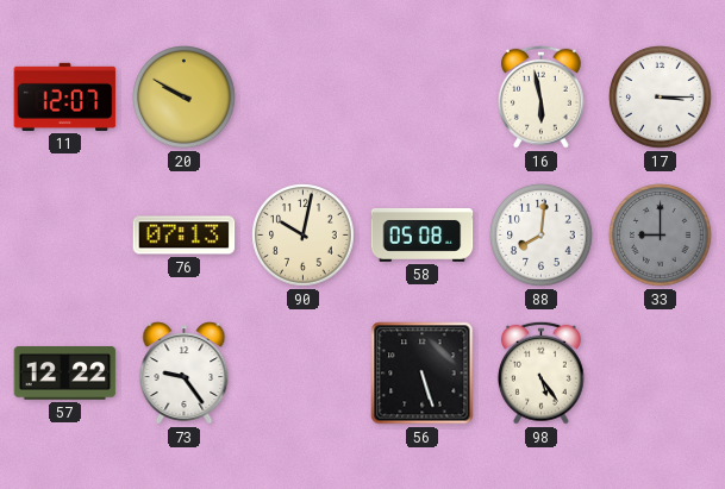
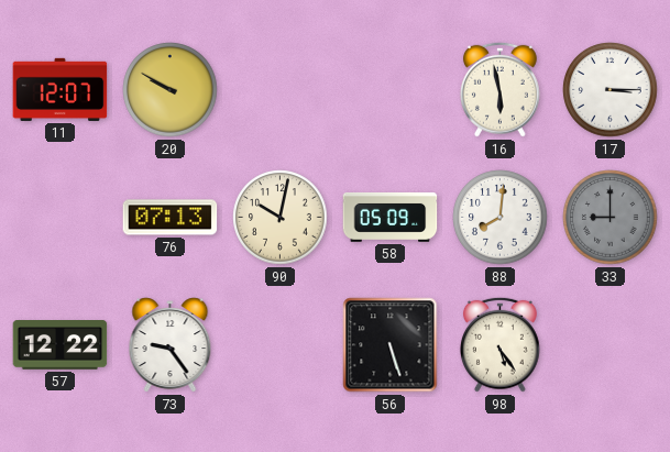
58: 05:08 -> 05:09 (391, 217)
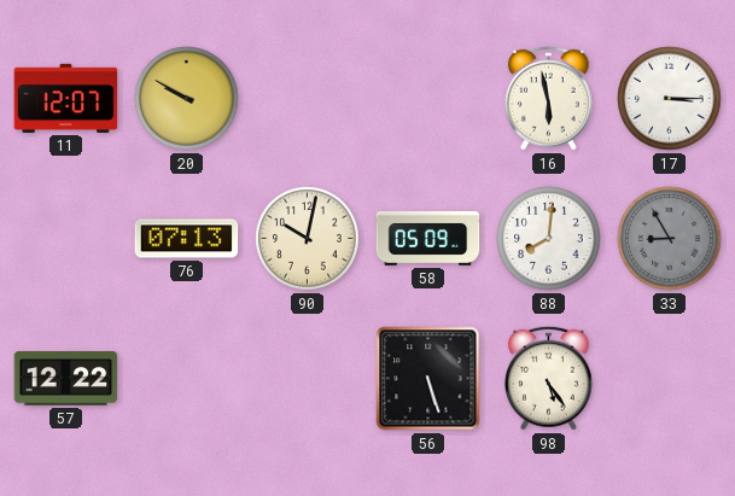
33: 9:00 -> 8:55 (670, 239)
73: 9:24 -> none (171, 345)
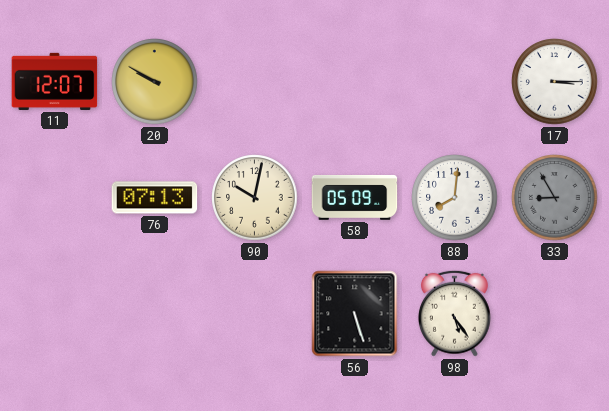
16: 5:58 -> none (548, 98)
57: 12:22 -> none (66, 379)
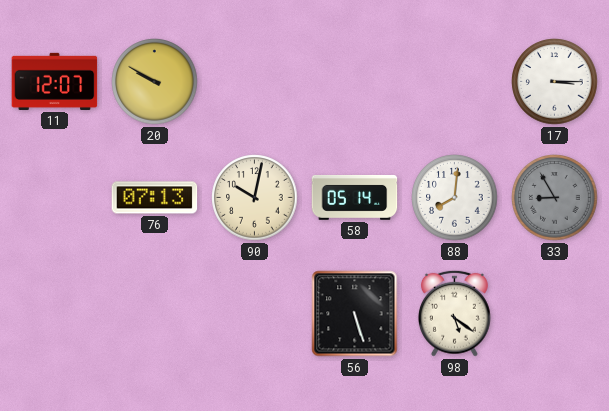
58: 05:09 -> 05:14 (355, 197)
98: 5:24 -> 5:21 (454, 313)
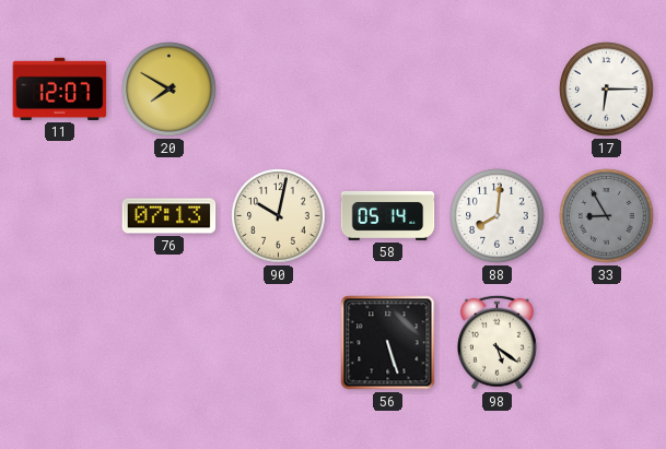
20: 9:50 -> 7:50 (170, 90)
17: 3:15 -> 6:15 (607, 90)
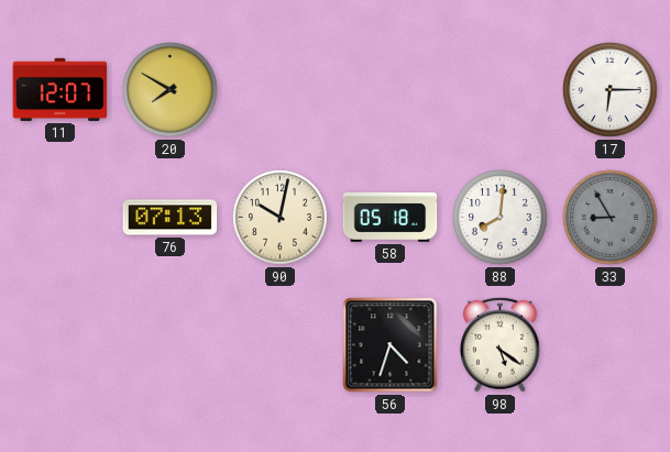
58: 05:14 -> 05:18 (391, 217)
56: 5:27 -> 4:33 (391, 345)
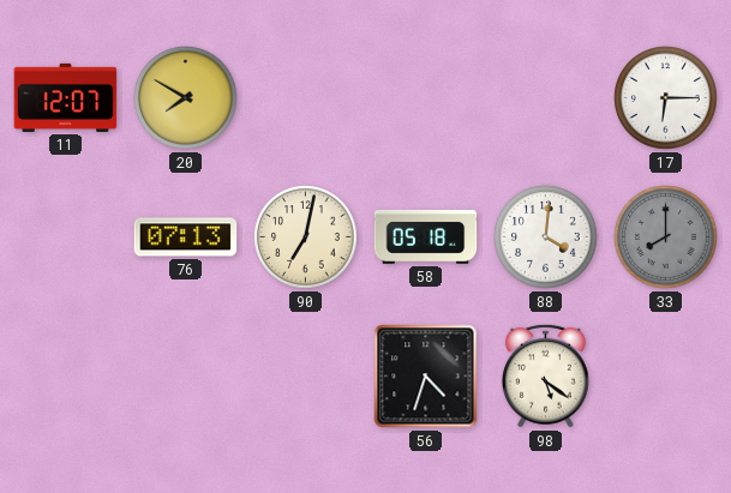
90: 10:02 -> 7:02 (306, 238)
88: 8:01 -> 4:01 (546, 238)
33: 8:55 -> 8:00 (666, 238)
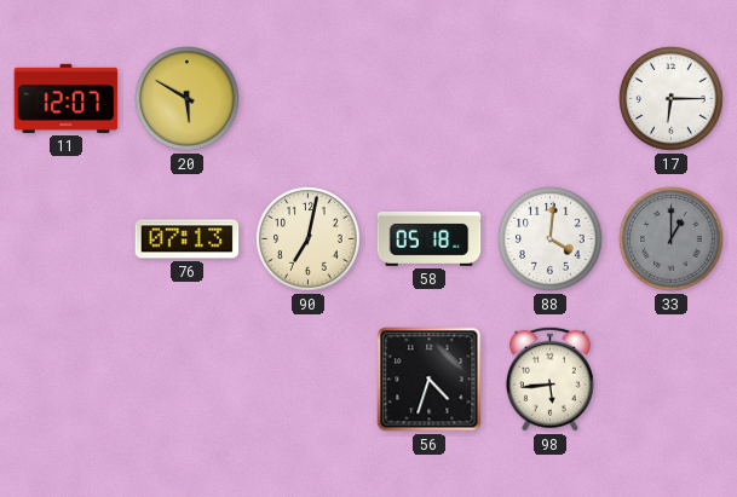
20: 7:50 -> 5:50 (188, 99)
33: 8:00 -> 1:00 (672, 239)
98: 5:21 -> 5:44 (549, 378)
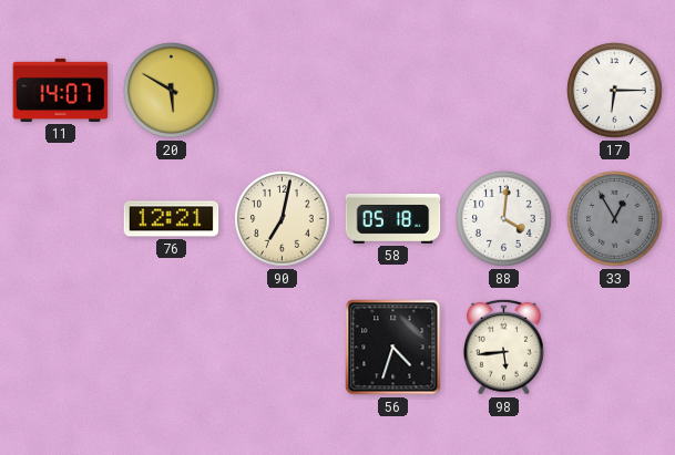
11: 12:07 -> 14:07 (61, 90)
76: 07:13 -> 12:21 (172, 219)
33: 1:00 -> 12:55 (615, 219)
